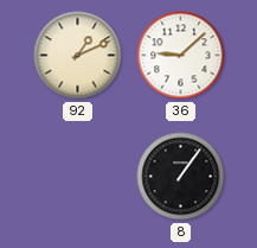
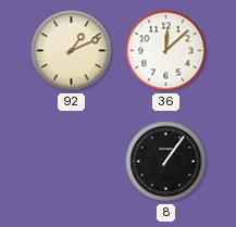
36: 9:08 -> 12:08 (166, 51)
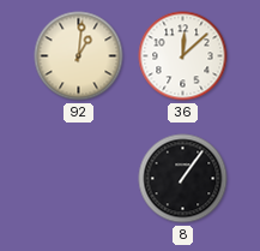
92: 1:11 -> 1:01 (79, 56)
